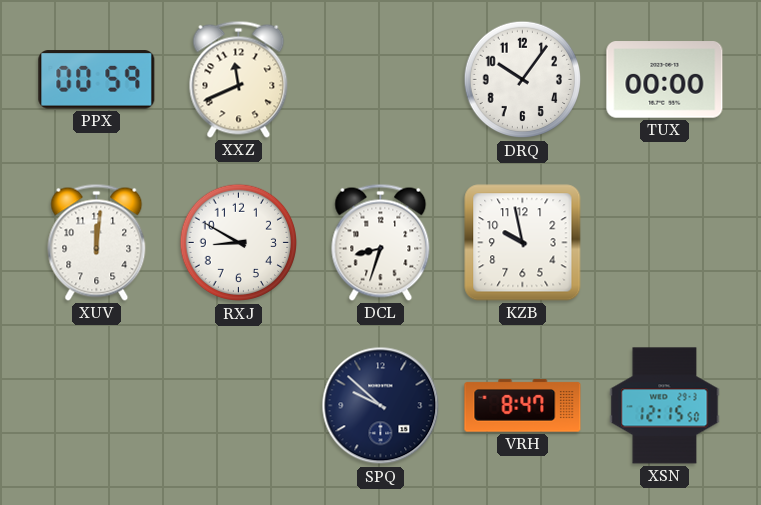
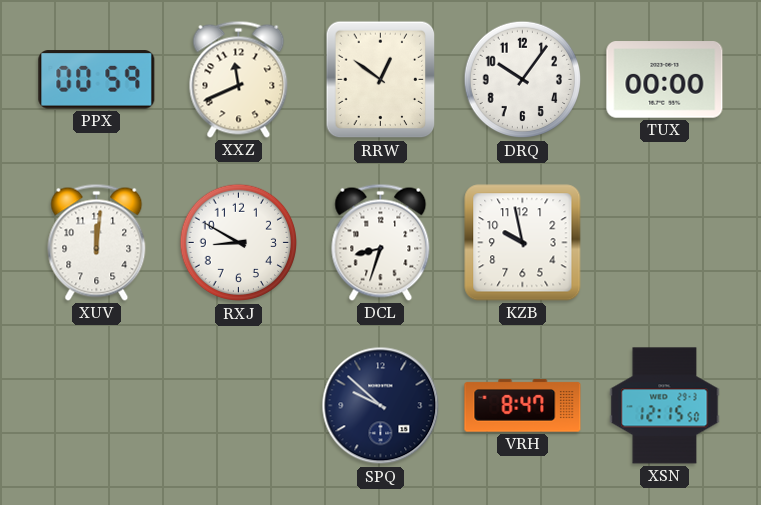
RRW: none -> 12:51 (381, 80)
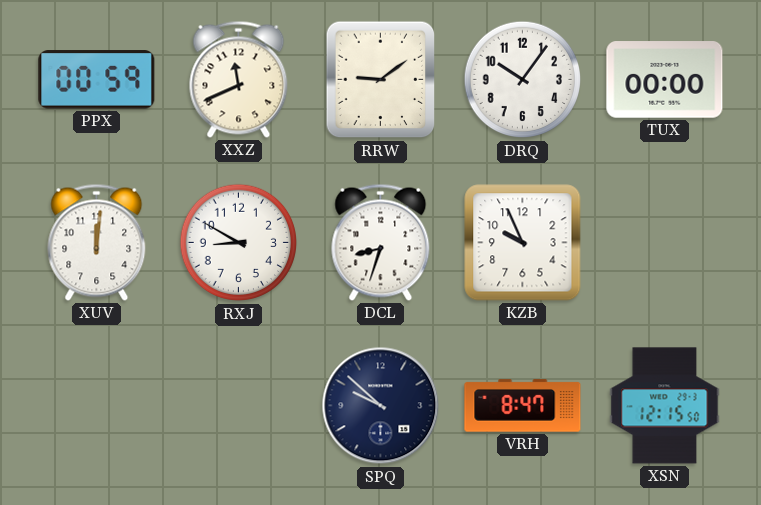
RRW: 12:51 -> 9:09 (381, 80)
KZB: 9:58 -> 9:56 (523, 243)
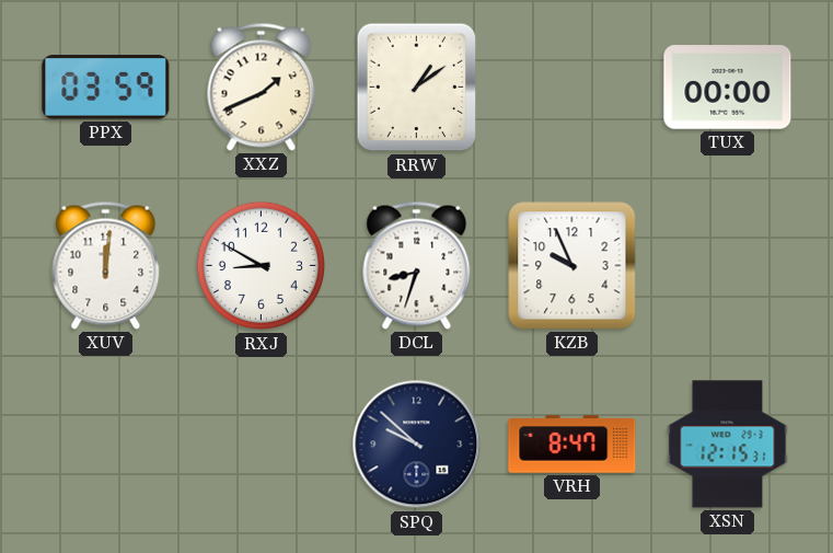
PPX: 00:59 -> 03:59 (106, 88)
XXZ: 11:41 -> 1:41 (262, 87)
RRW: 9:09 -> 1:09 (417, 88)
DRQ: 10:06 -> none (523, 80)
XSN: 12:15:50 -> 12:15:31 (728, 445)
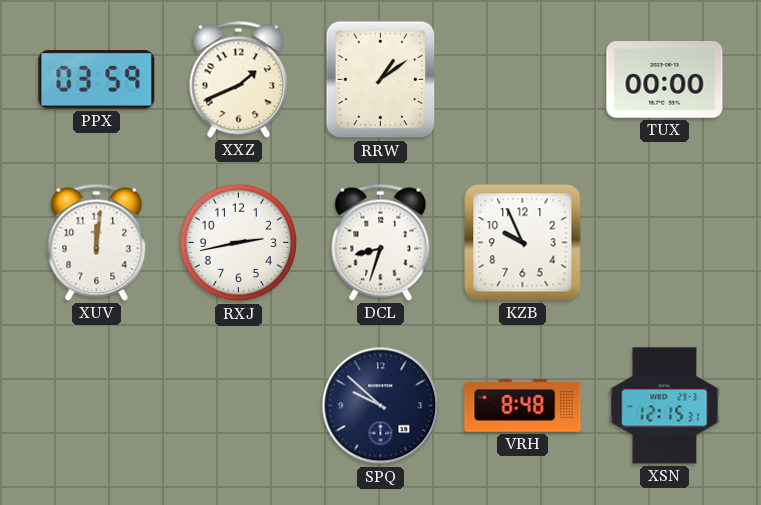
RXJ: 8:50 -> 2:43 (239, 243)
VRH: 8:47 -> 8:48 (523, 406)
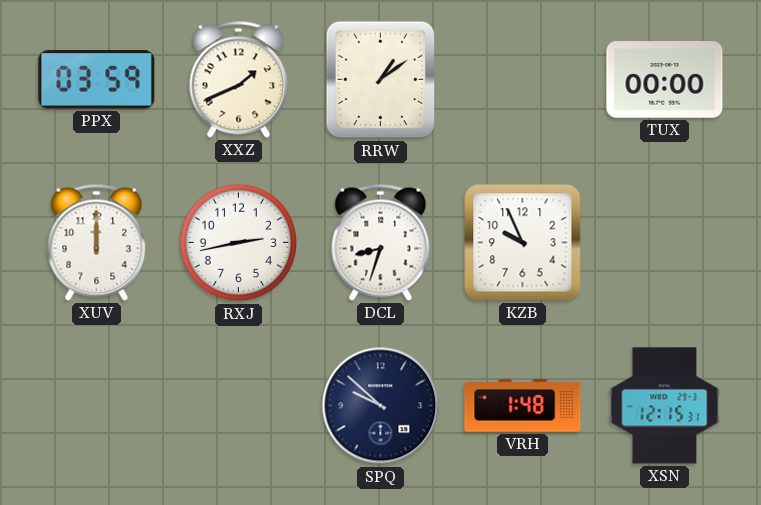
XUV: 12:01 -> 12:00 (97, 242)
VRH: 8:48 -> 1:48 (523, 406)
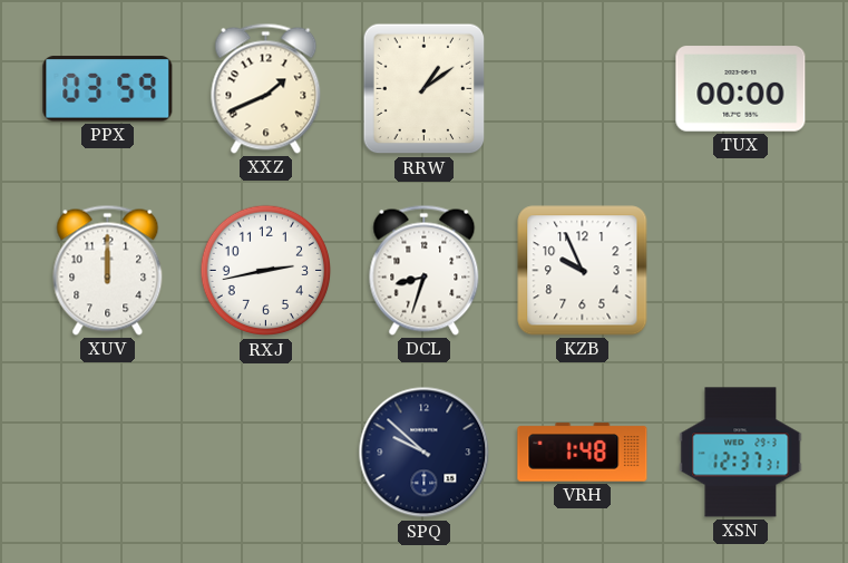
XSN: 12:15 -> 12:37 (741, 453)
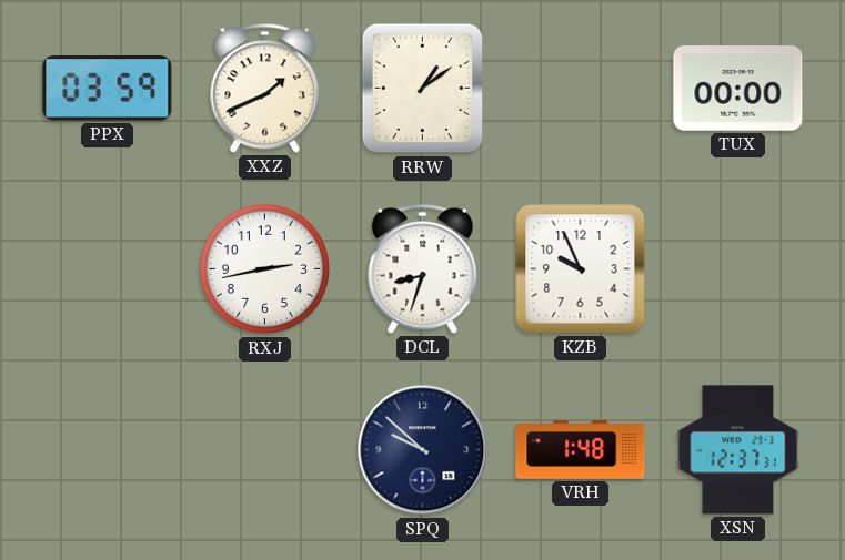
XUV: 12:00 -> none (108, 270)
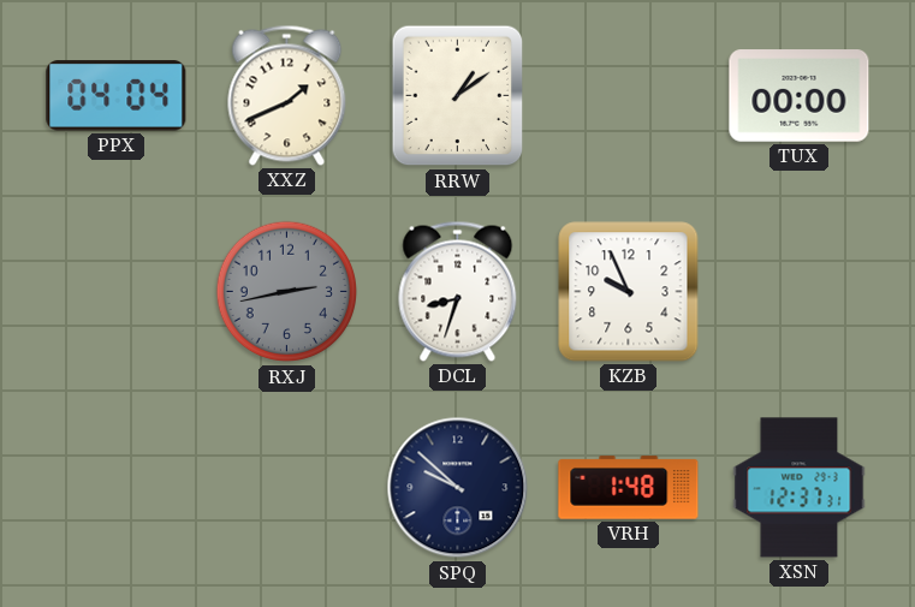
PPX: 03:59 -> 04:04 (117, 96)
RXJ dial: white -> grey (287, 292)
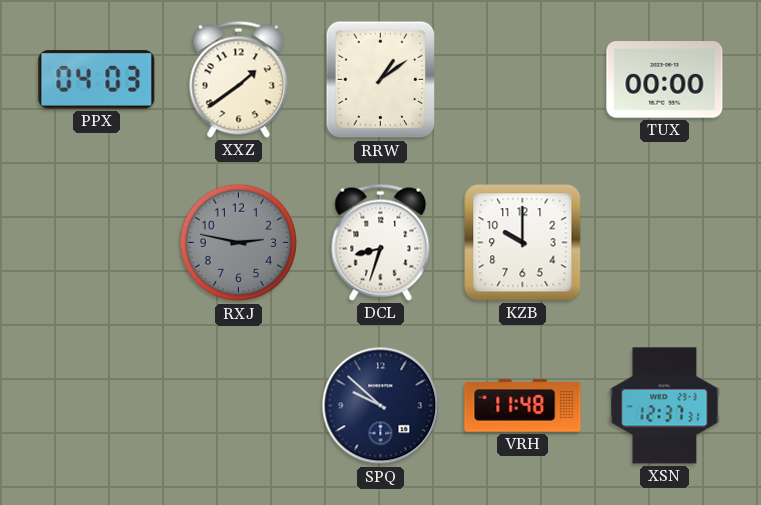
PPX: 04:04 -> 04:03 (97, 80)
XXZ: 1:41 -> 1:39 (239, 79)
RXJ: 2:43 -> 2:47 (239, 243)
KZB: 9:56 -> 10:00 (523, 243)
VRH: 1:48 -> 11:48 (523, 406)
